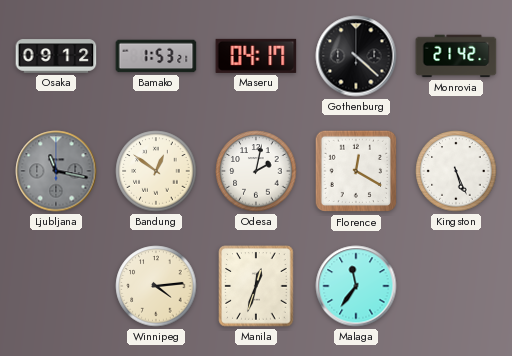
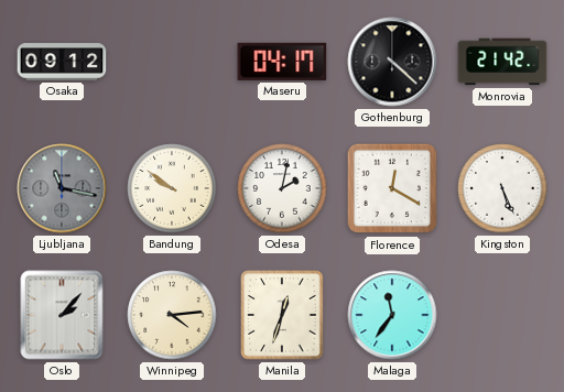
Bamako: 1:53 -> none (156, 56)
Bandung: 12:51 -> 9:51 (172, 188)
Oslo: none -> 2:07 (62, 315)
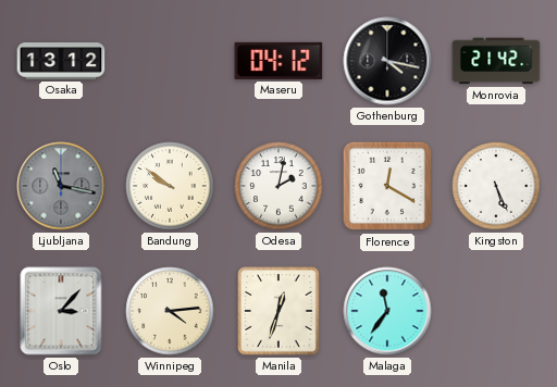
Osaka: 09:12 -> 13:12 (61, 61)
Maseru: 04:17 -> 04:12 (278, 61)
Gothenburg: 4:22 -> 4:17 (387, 61)
Oslo: 2:07 -> 3:07 (61, 311)
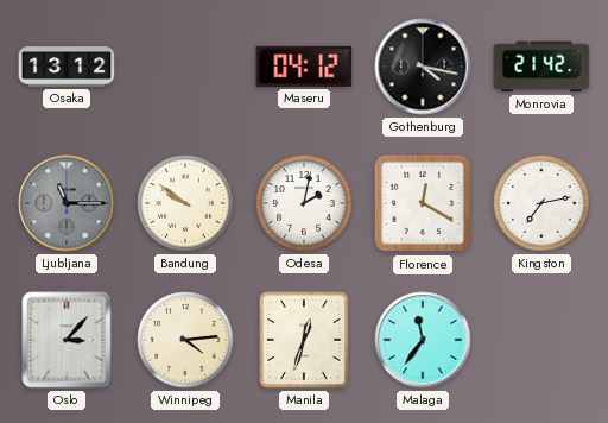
Ljubljana: 11:17 -> 11:15 (66, 203)
Kingston: 5:26 -> 7:13 (541, 203)
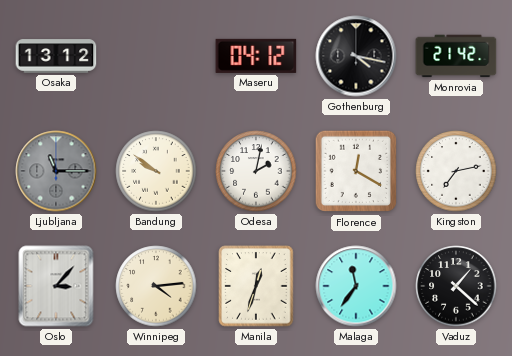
Vaduz: none -> 1:22 (456, 286)
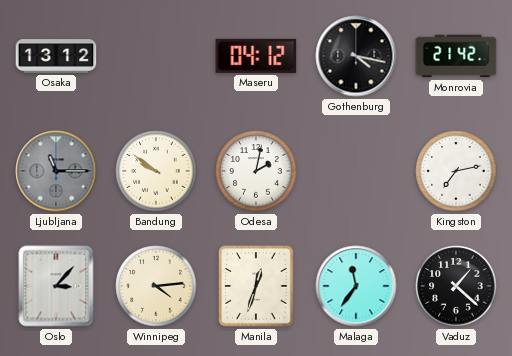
Florence: 12:20 -> none (356, 171)
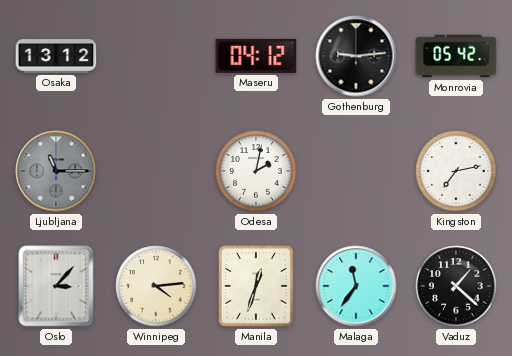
Gothenburg: 4:17 -> 9:14 (356, 56)
Monrovia: 21:42 -> 05:42 (456, 56)
Bandung: 9:51 -> none (156, 171)
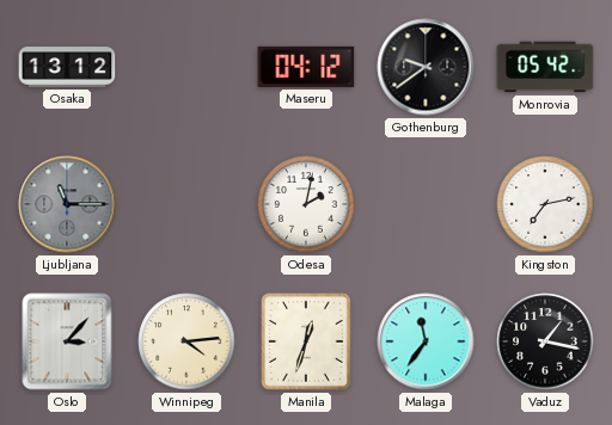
Gothenburg: 9:14 -> 9:39 (426, 67)
Vaduz: 1:22 -> 1:17 (545, 341)
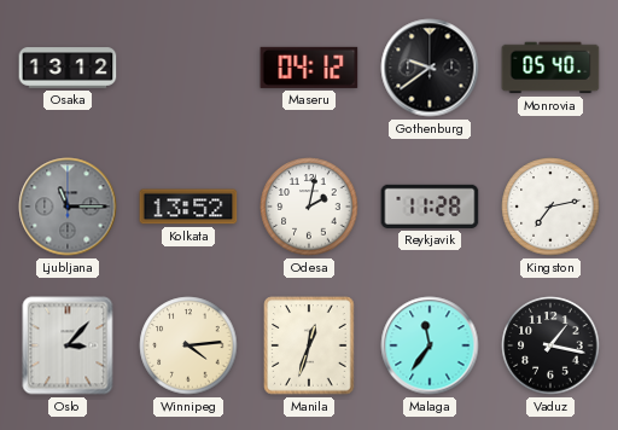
Monrovia: 05:42 -> 05:40 (550, 68)
Kolkata: none -> 13:52 (188, 207)
Reykjavik: none -> 11:28 (430, 207)
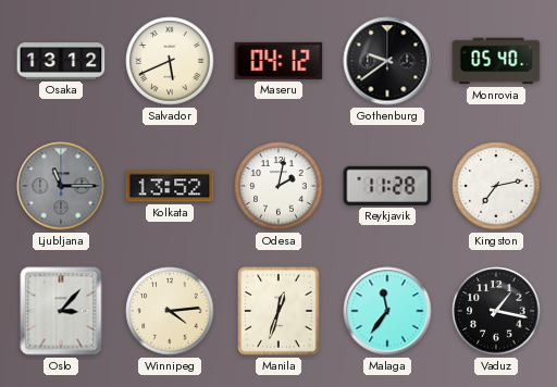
Salvador: none -> 5:41 (170, 61)
